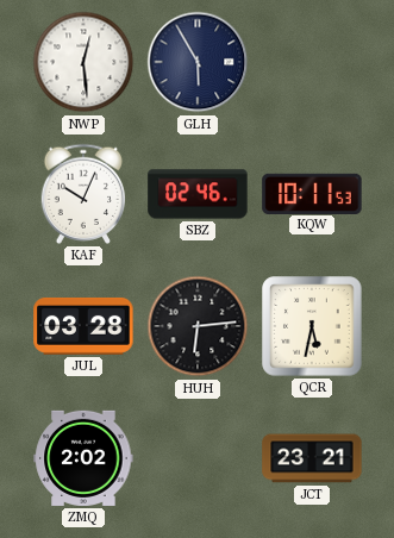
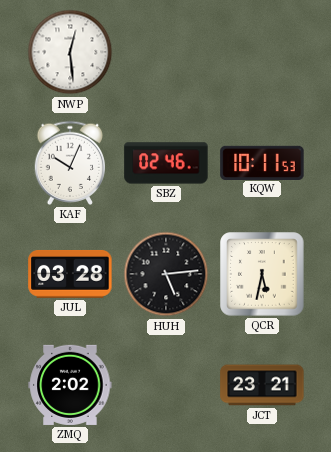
GLH: 5:55 -> none (198, 62)
HUH: 6:14 -> 5:14 (166, 274)
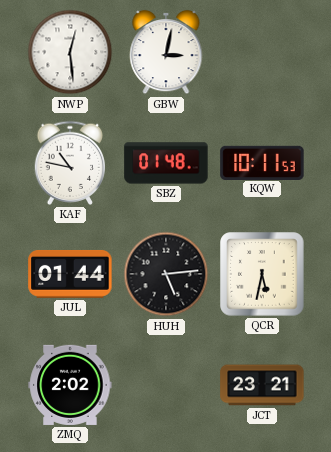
GBW: none -> 3:02 (166, 52)
KAF: 10:04 -> 10:47 (70, 163)
SBZ: 02:46 -> 01:48 (166, 163)
JUL: 03:28 -> 01:44 (70, 274)
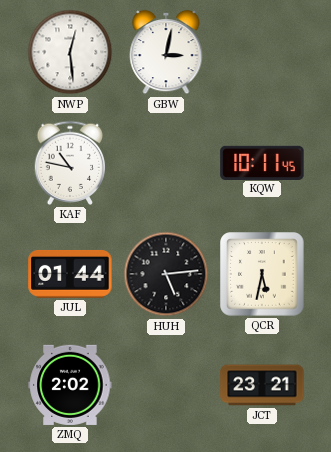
SBZ: 01:48 -> none (166, 163)
KQW: 10:11:53 -> 10:11:45 (262, 162)
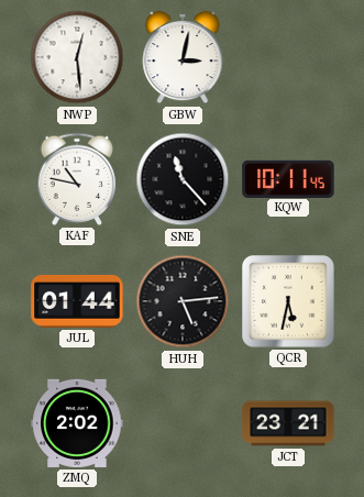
SNE: none -> 11:23 (183, 179)
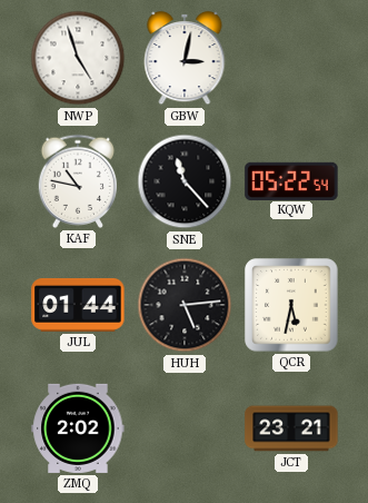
NWP: 12:29 -> 4:57 (78, 58)
KQW: 10:11 -> 05:22 (291, 180)
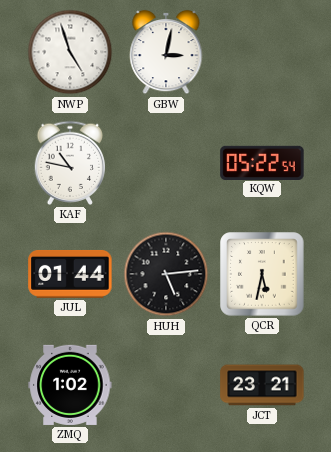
SNE: 11:23 -> none (185, 181)
ZMQ: 2:02 -> 1:02 (70, 385)
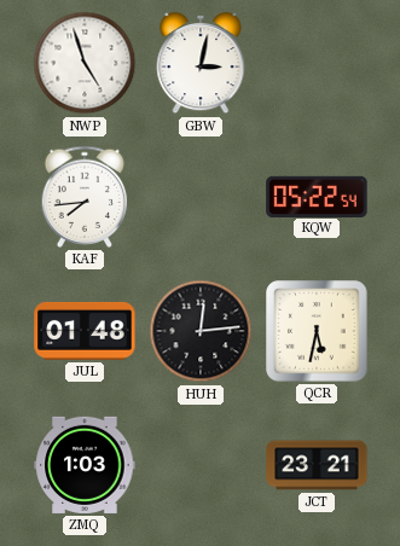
KAF: 10:47 -> 7:44 (85, 197)
JUL: 01:44 -> 01:48 (85, 331)
HUH: 5:14 -> 12:14 (201, 331)
ZMQ: 1:02 -> 1:03 (85, 465)
